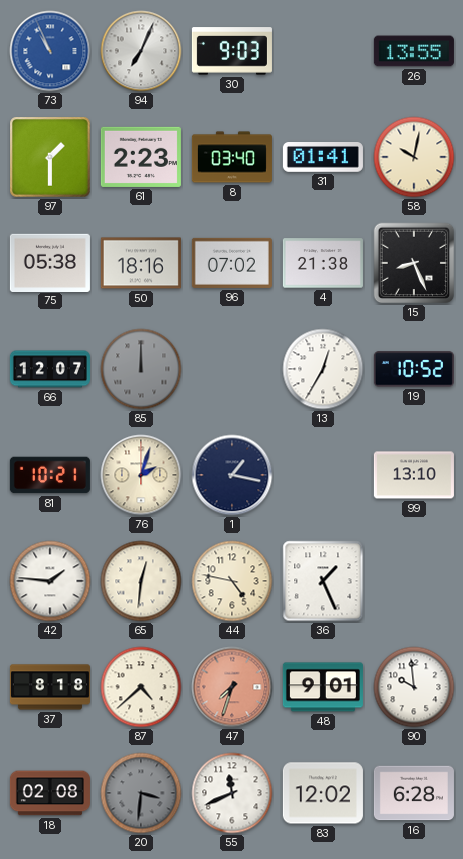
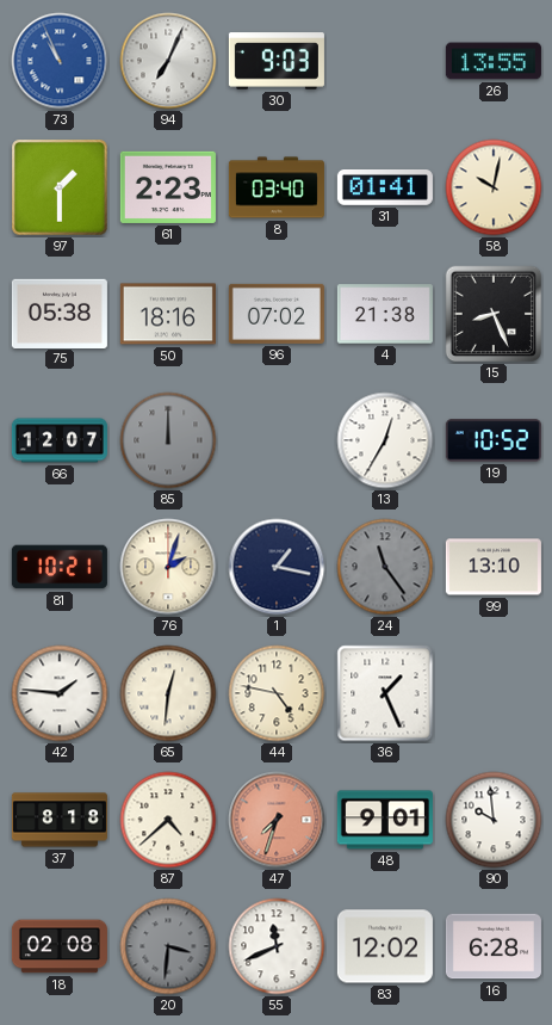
24: none -> 11:24 (385, 567)
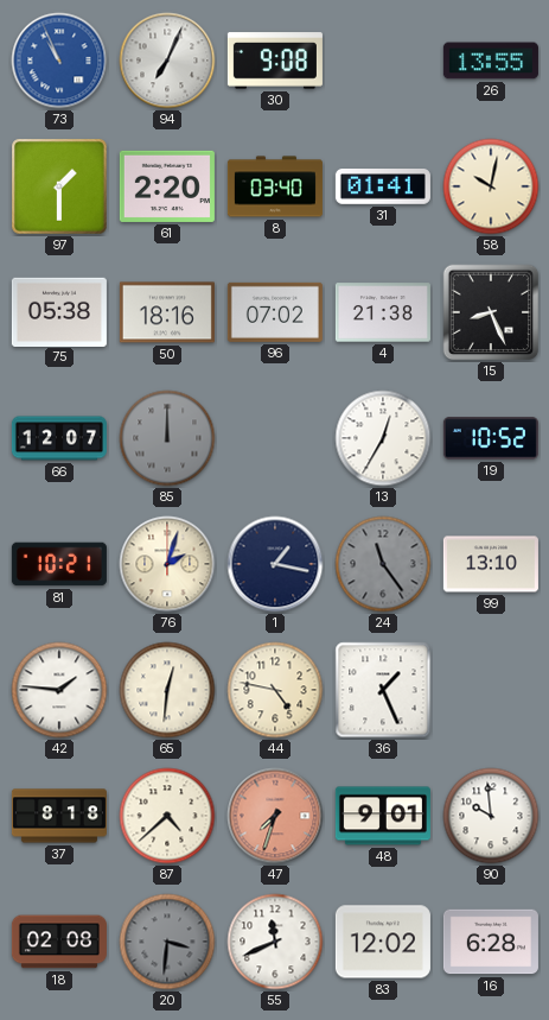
30: 9:03 -> 9:08 (275, 61)
61: 2:23 -> 2:20 (167, 186)
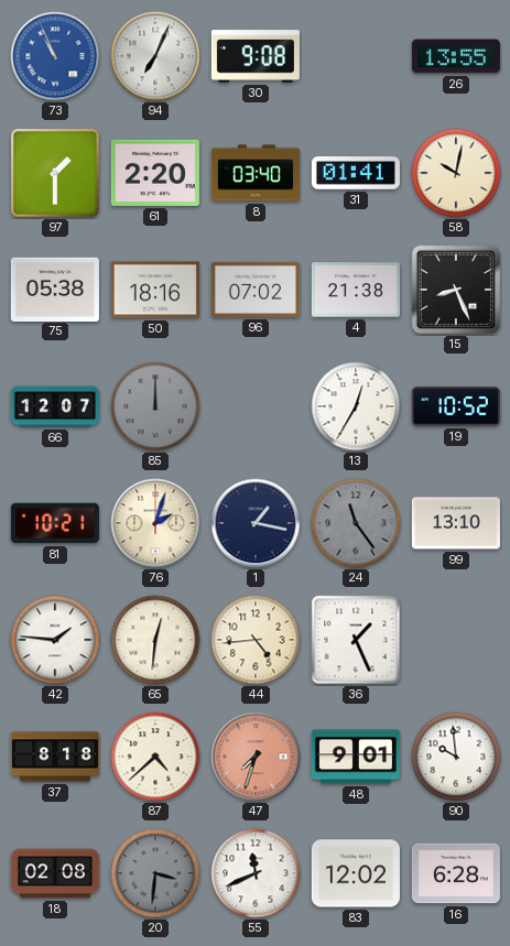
44: 4:47 -> 4:44 (256, 640)
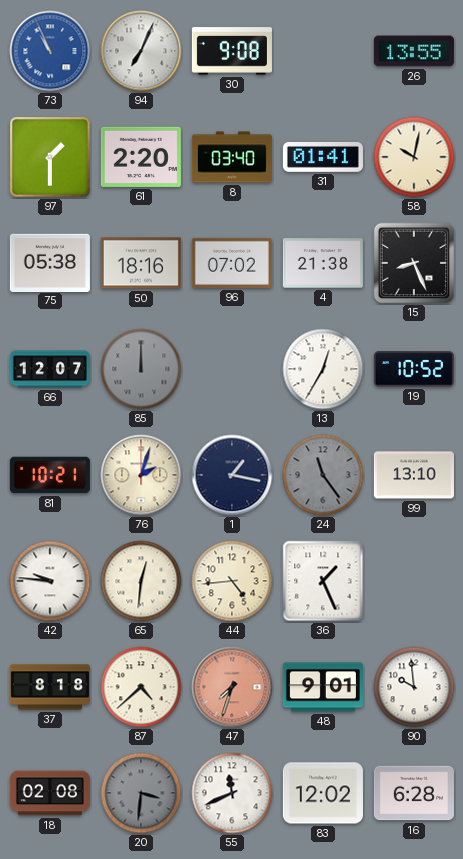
42: 1:46 -> 9:46 (50, 581)
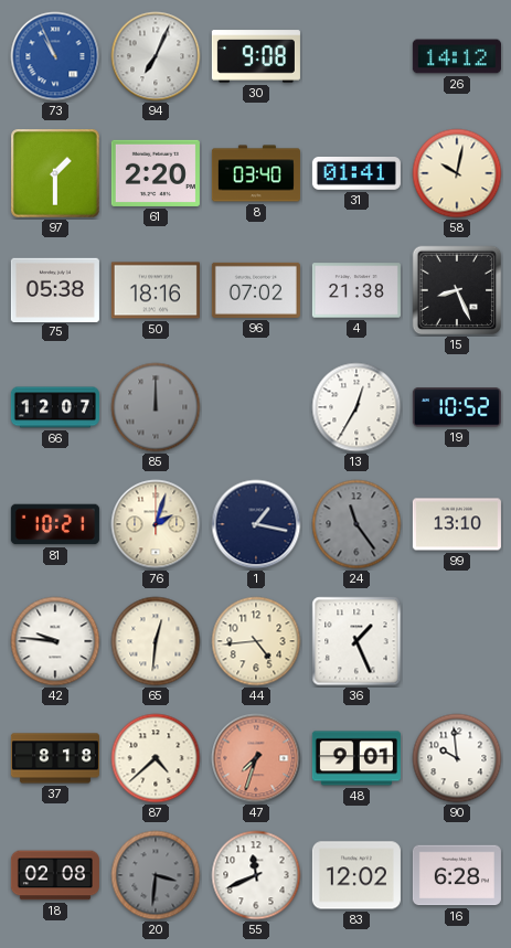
26: 13:55 -> 14:12 (457, 56)
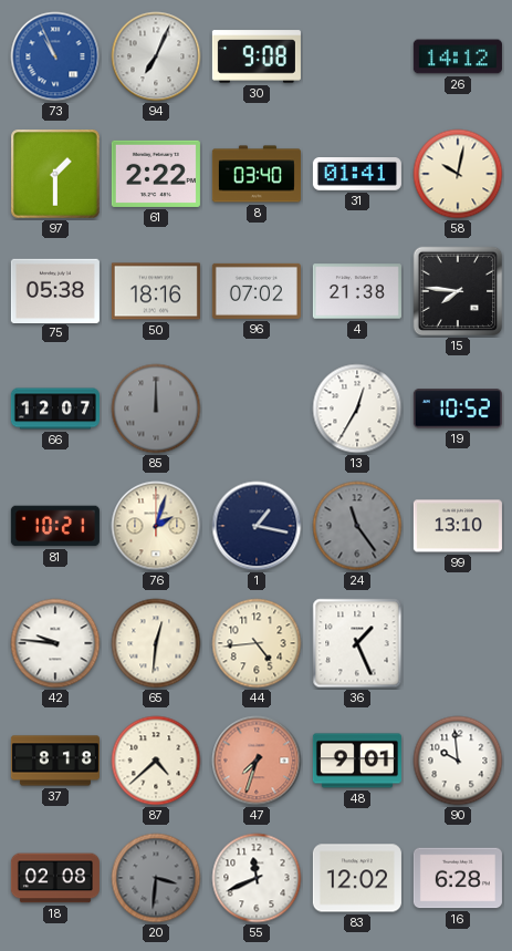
61: 2:20 -> 2:22 (156, 174)
15: 8:26 -> 7:46 (458, 291)
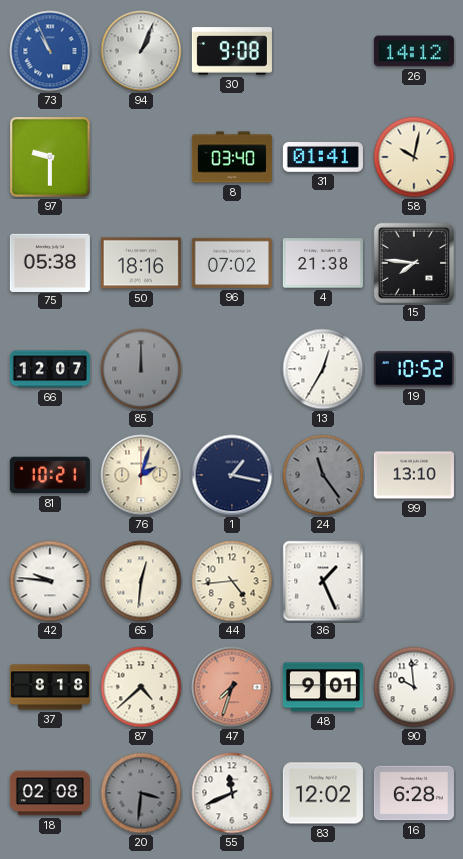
94: 7:04 -> 1:04 (141, 51)
97: 1:30 -> 9:30 (50, 157)
61: 2:22 -> none (156, 174)
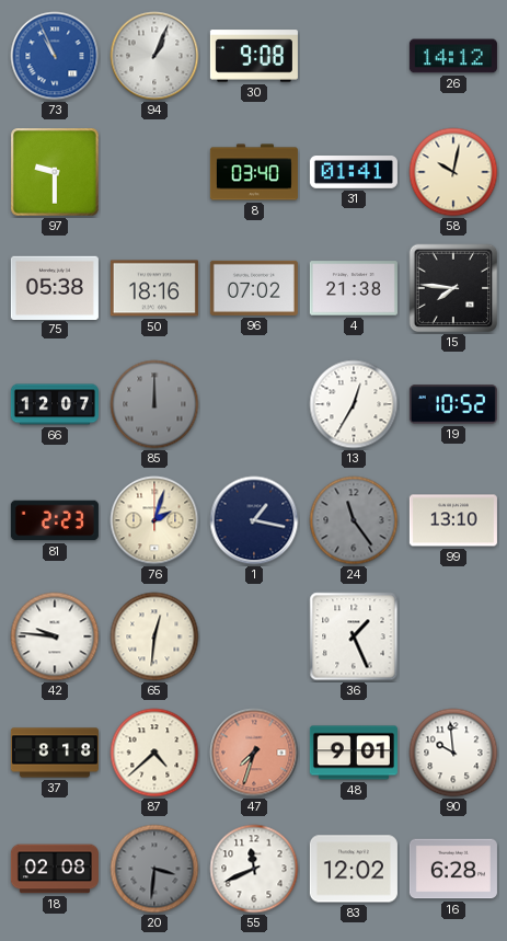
81: 10:21 -> 2:23 (55, 520)
44: 4:44 -> none (232, 581)
